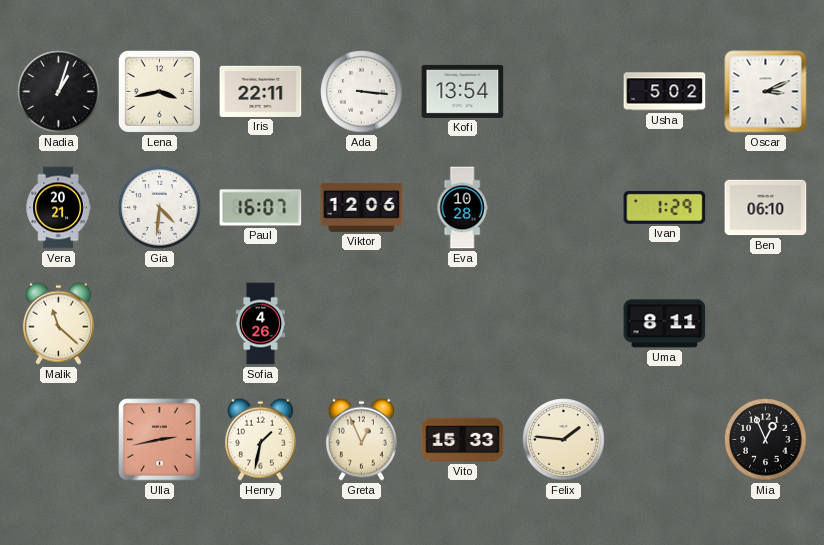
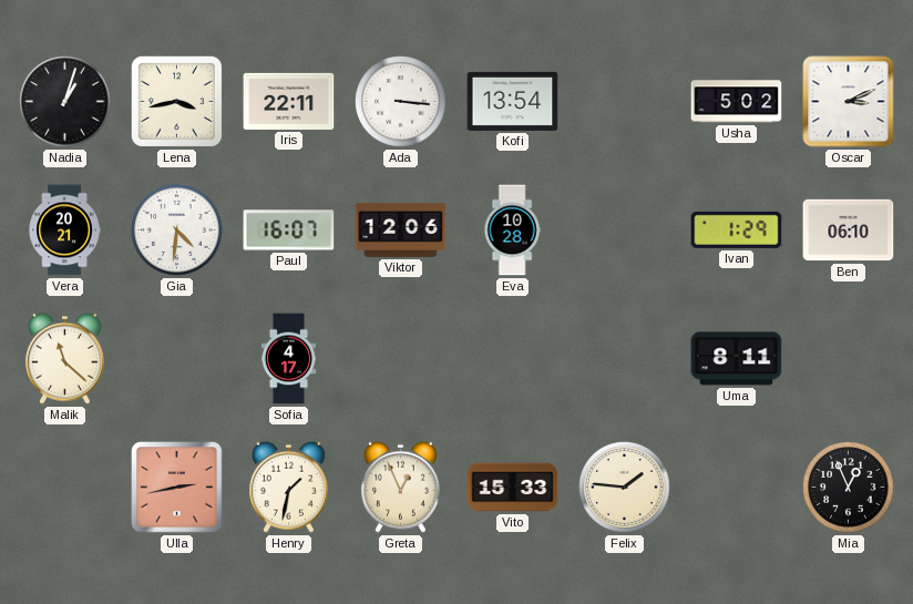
Sofia: 4:26 -> 4:17 (289, 359)
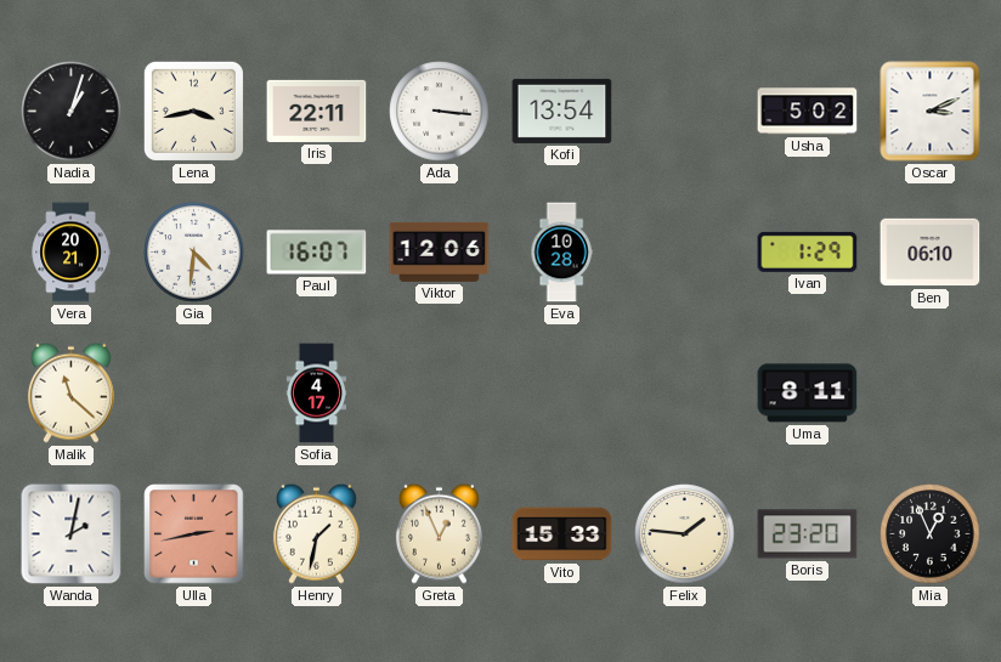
Wanda: none -> 2:02 (72, 534)
Boris: none -> 23:20 (808, 534)
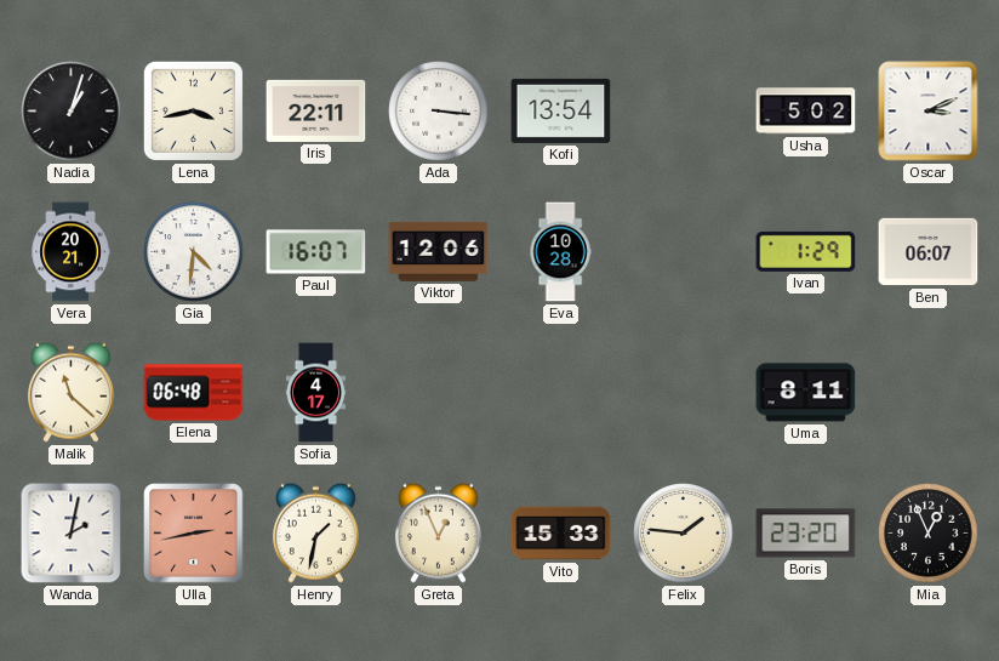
Ben: 06:10 -> 06:07 (929, 252)
Elena: none -> 06:48 (194, 393)
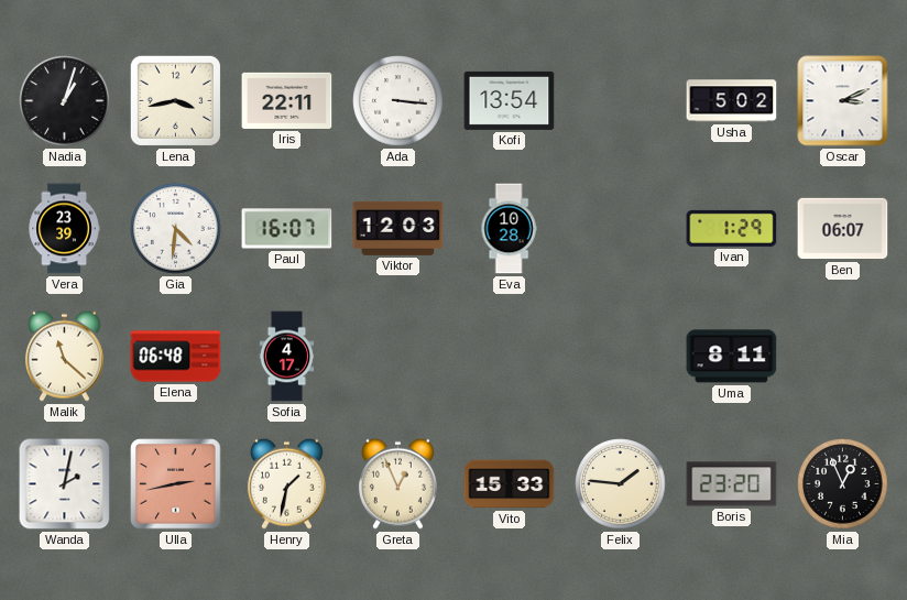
Vera: 20:21 -> 23:39 (64, 229)
Viktor: 12:06 -> 12:03 (398, 228)
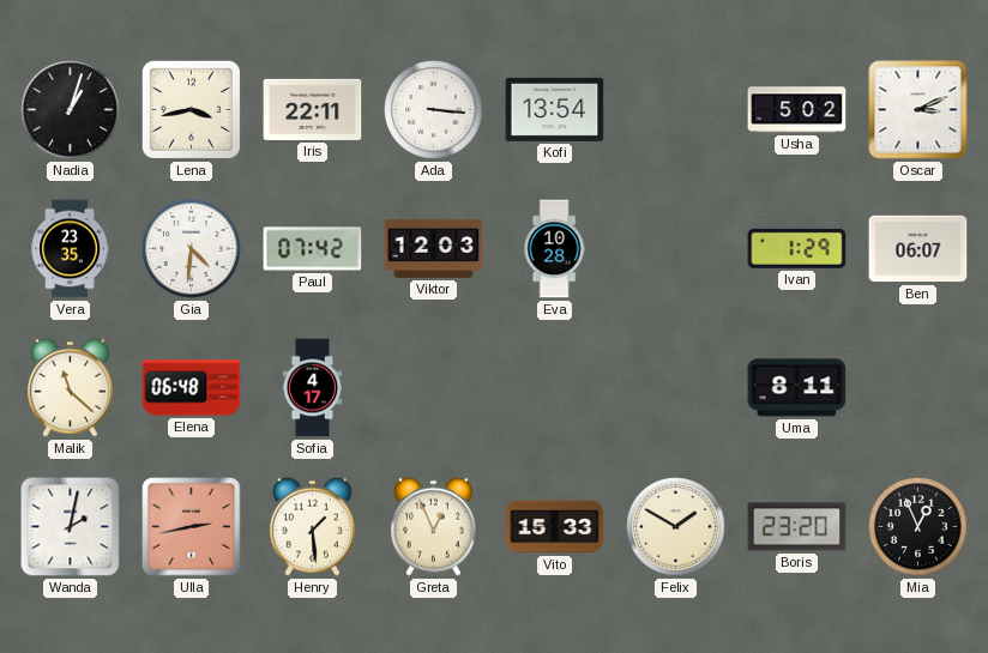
Vera: 23:39 -> 23:35 (70, 249)
Paul: 16:07 -> 07:42 (313, 249)
Henry: 1:32 -> 1:29 (312, 526)
Felix: 1:46 -> 1:50 (676, 527)
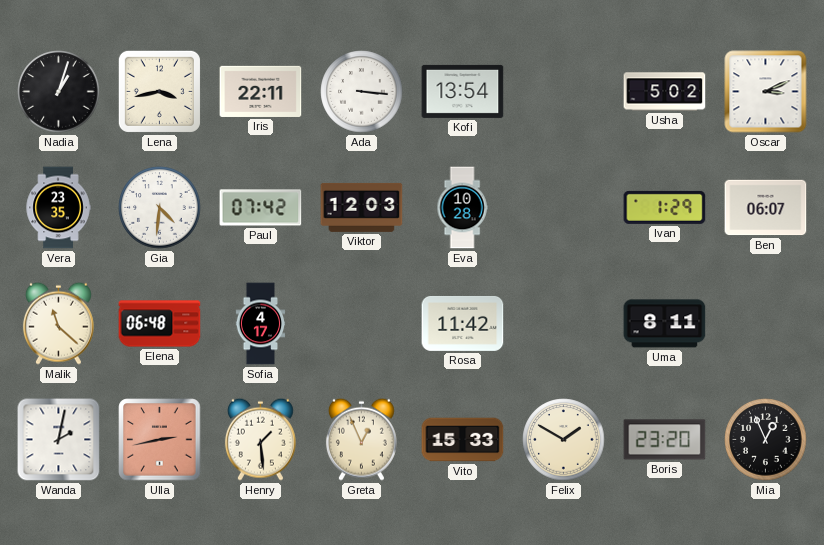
Rosa: none -> 11:42 (463, 323)
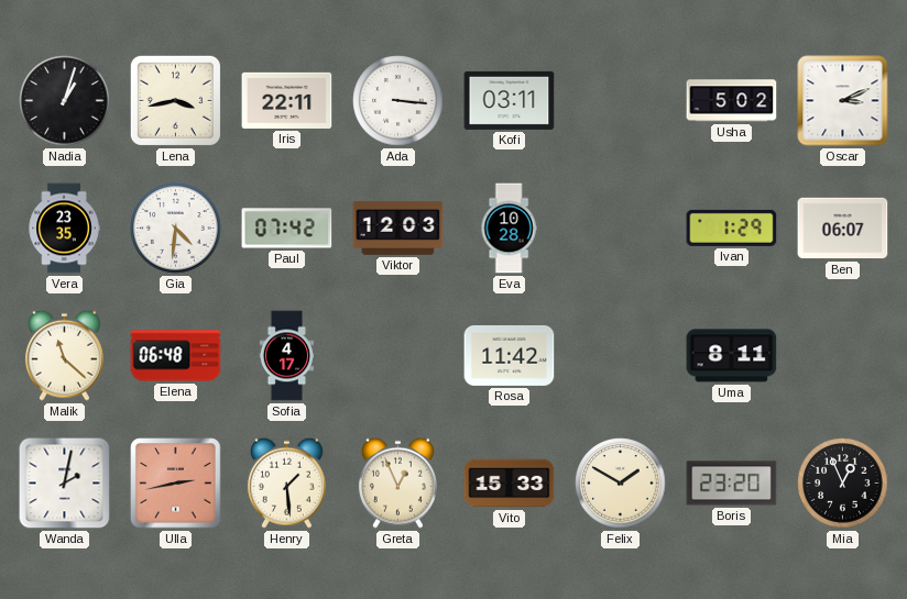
Kofi: 13:54 -> 03:11 (510, 100)
